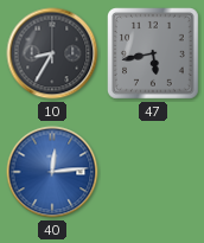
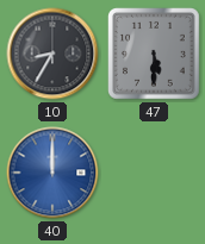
47: 5:43 -> 5:30 (155, 55)
40: 12:14 -> 12:00 (52, 173)
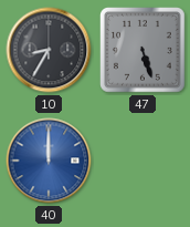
47: 5:30 -> 5:27 (144, 51)
